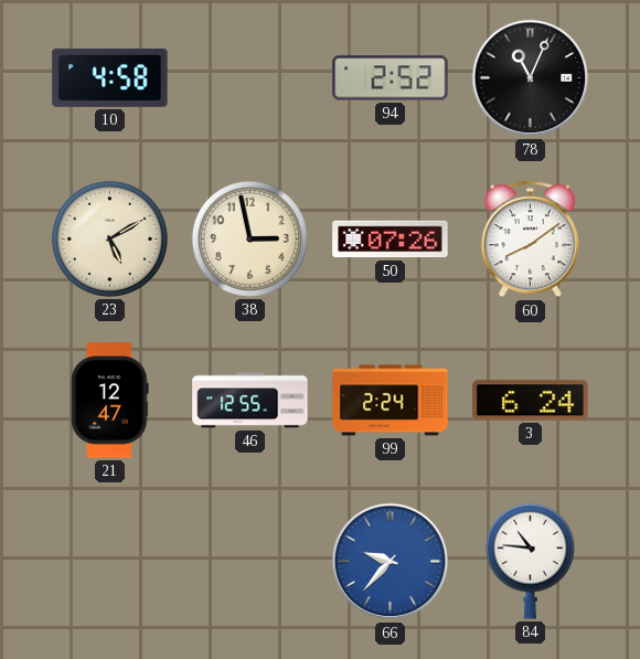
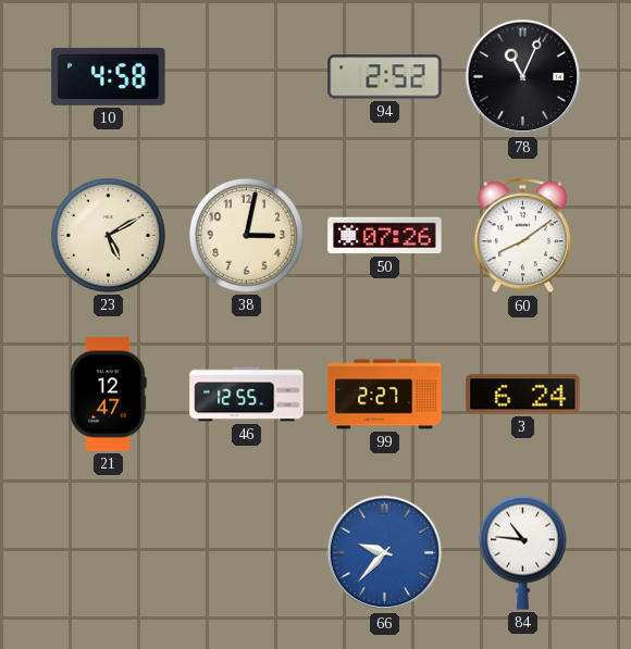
38: 2:58 -> 3:02 (246, 235)
99: 2:24 -> 2:27 (385, 395)
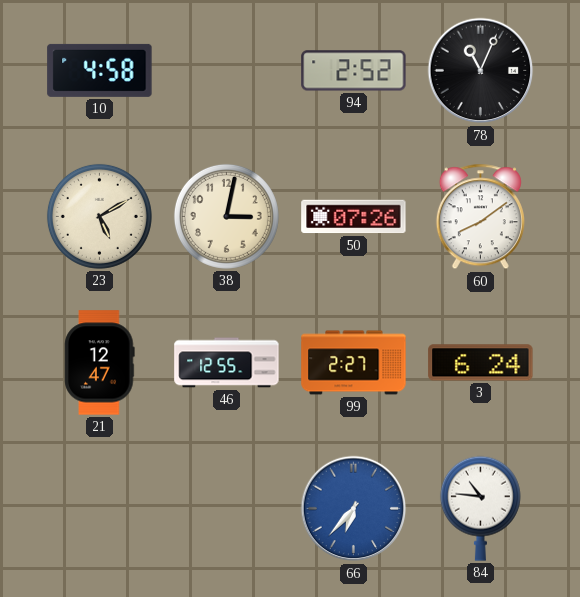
66: 9:37 -> 6:37 (354, 509)
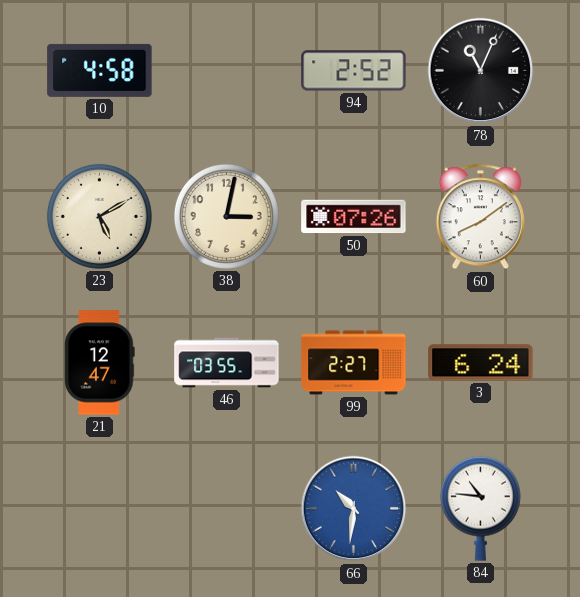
46: 12:55 -> 03:55 (227, 363)
66: 6:37 -> 10:31 (354, 509)
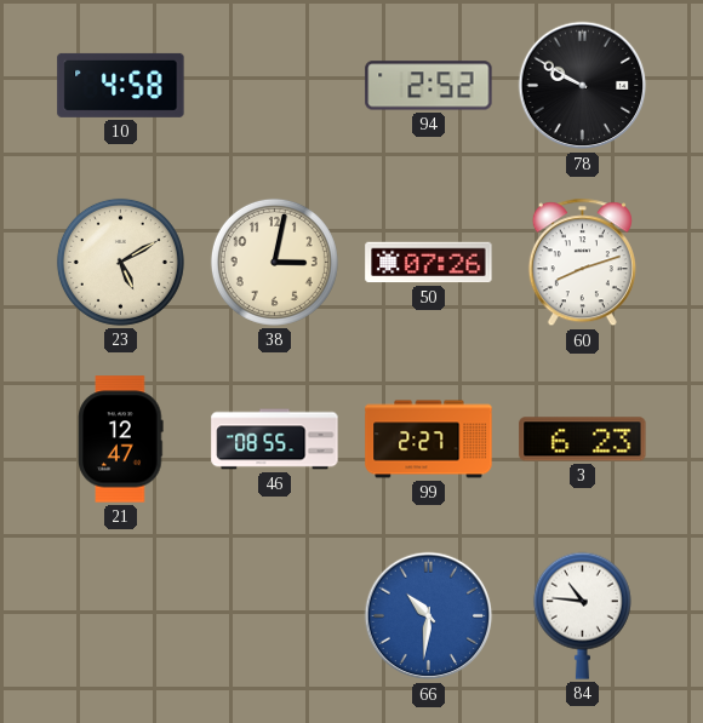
78: 11:04 -> 9:50 (583, 86)
60: 8:09 -> 8:12 (582, 263)
46: 03:55 -> 08:55 (275, 440)
3: 6:24 -> 6:23 (583, 440)
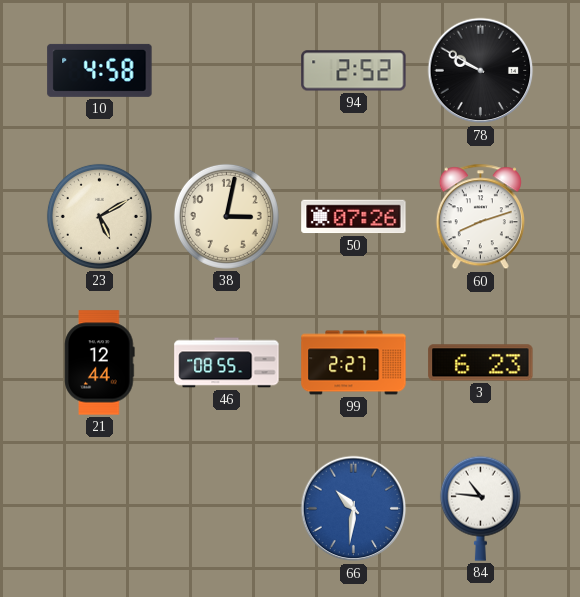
21: 12:47 -> 12:44 (100, 363)
